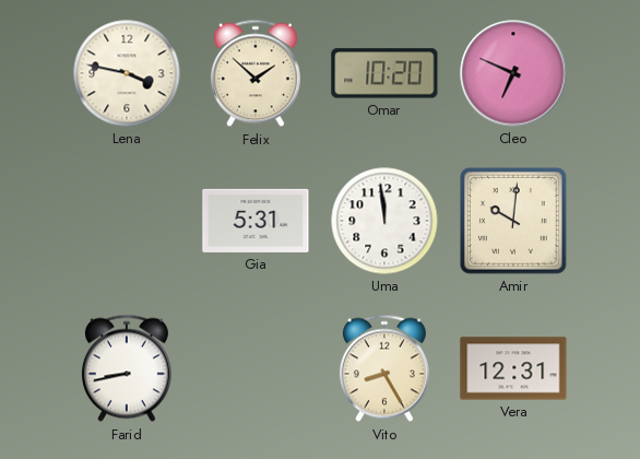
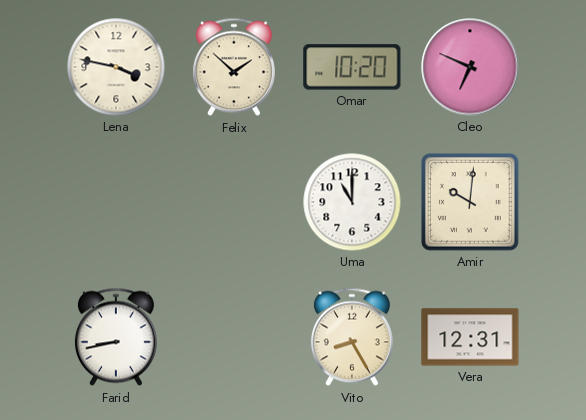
Gia: 5:31 -> none (256, 221)
Uma: 11:59 -> 11:00 (352, 202)
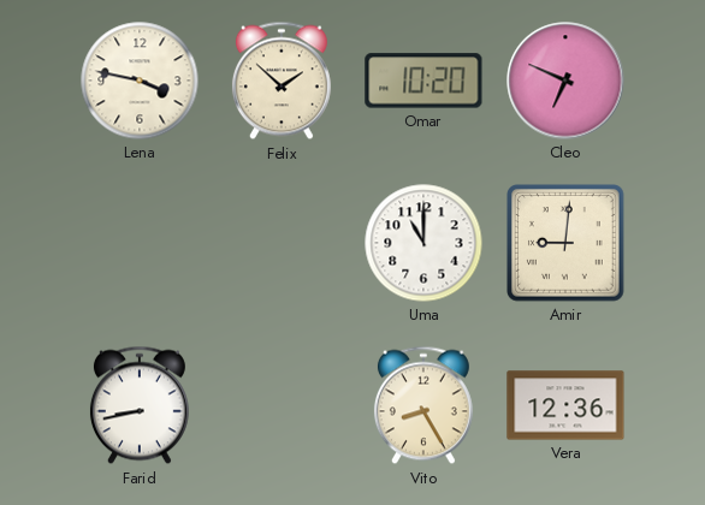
Amir: 10:01 -> 9:01 (567, 244)
Vera: 12:31 -> 12:36 (565, 405)
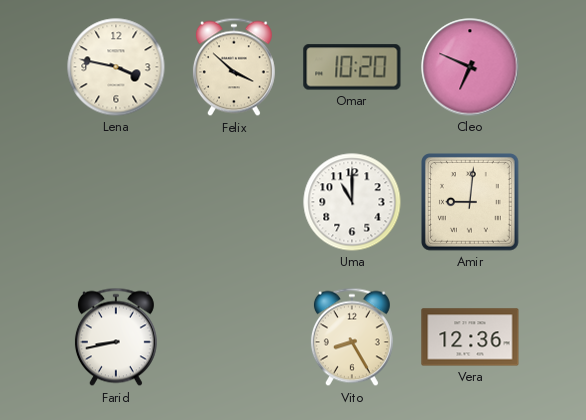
Felix: 1:52 -> 3:52 (234, 67)
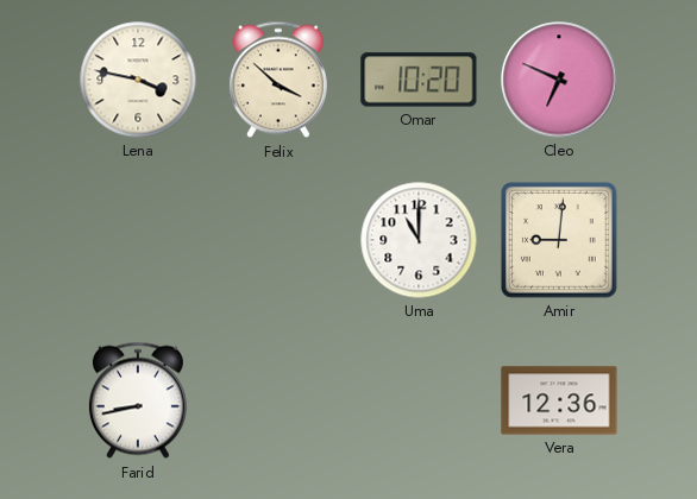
Vito: 8:25 -> none (352, 337)
